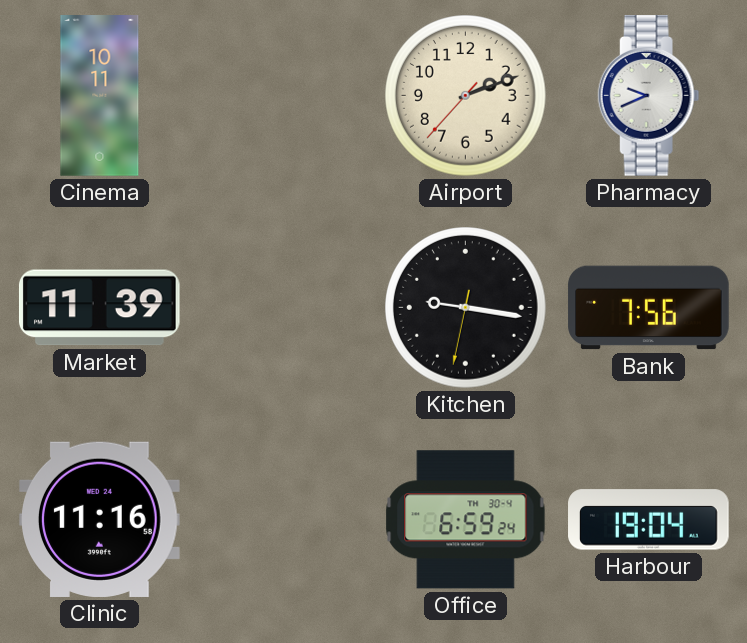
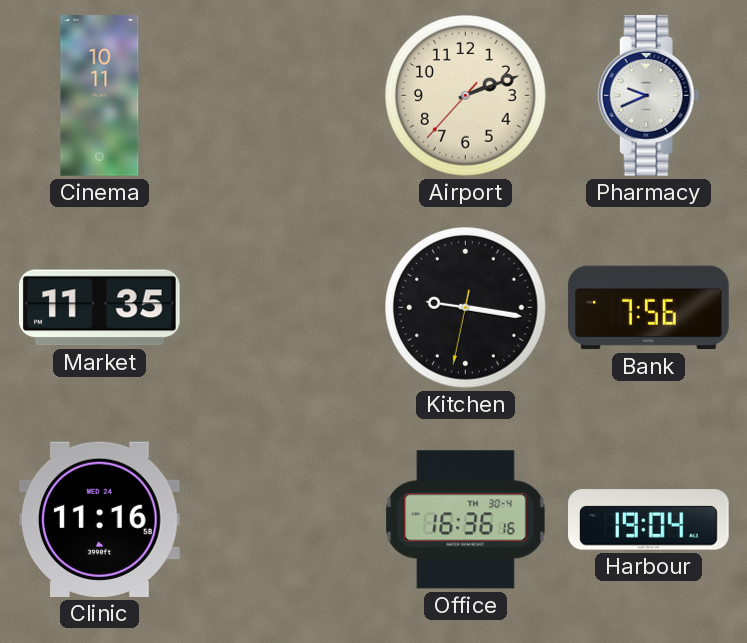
Market: 11:39 -> 11:35 (99, 308)
Office: 6:59 -> 16:36 (466, 520)
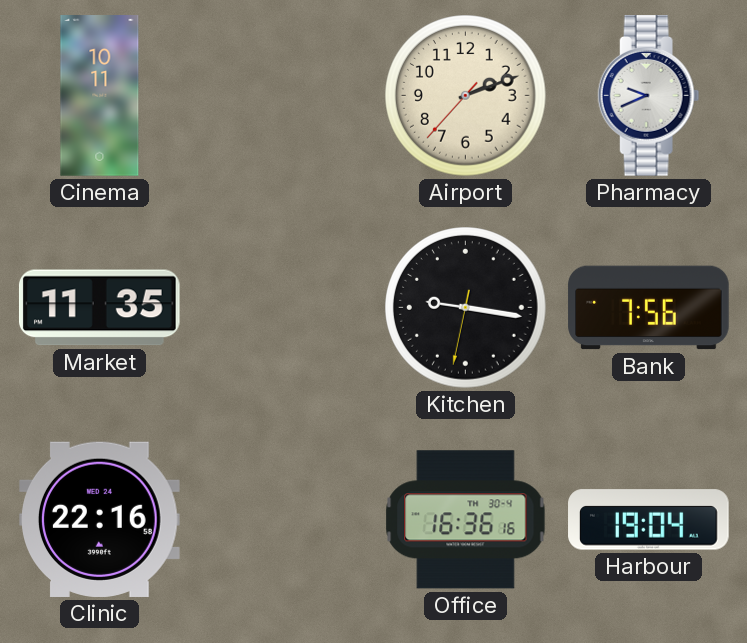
Clinic: 11:16 -> 22:16 (100, 519)
